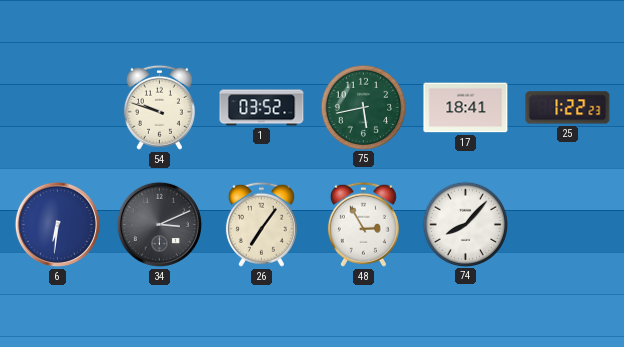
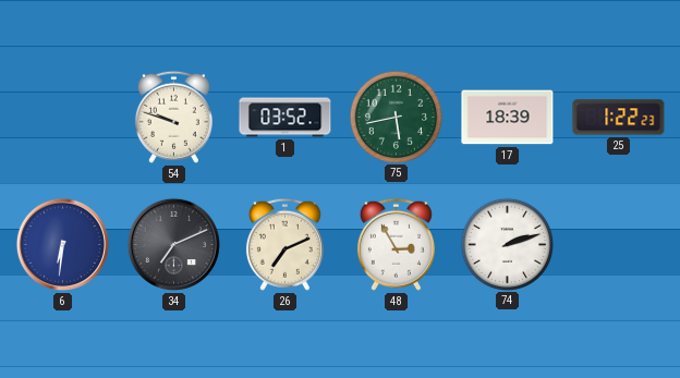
17: 18:41 -> 18:39 (508, 118)
34: 3:11 -> 7:11 (173, 244)
26: 7:06 -> 7:11 (284, 244)
74: 8:07 -> 2:12 (508, 244)
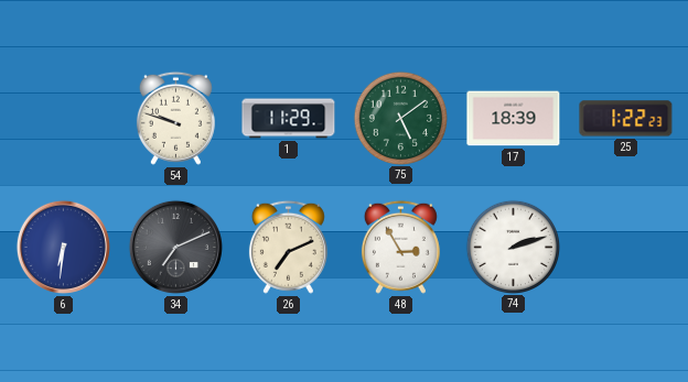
1: 03:52 -> 11:29 (289, 119)
75: 5:43 -> 5:09 (401, 118)
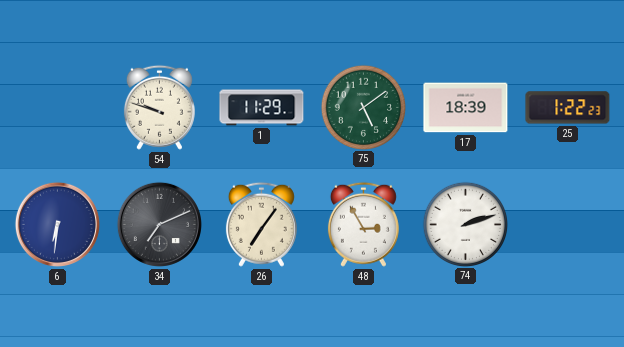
26: 7:11 -> 7:06 (261, 224)
